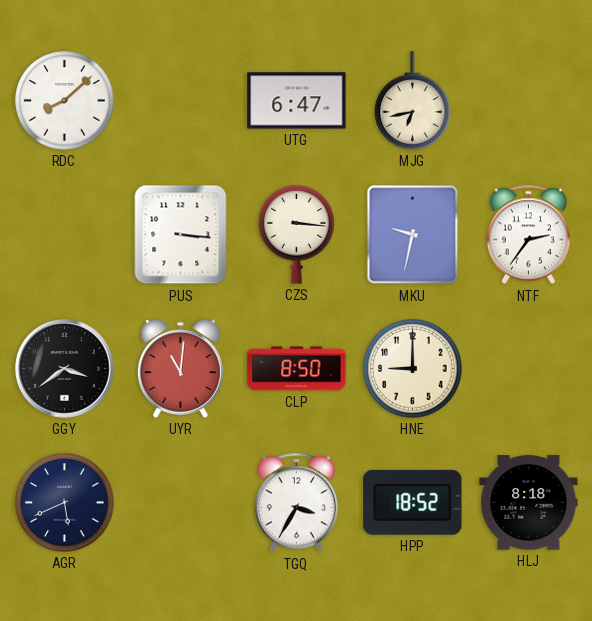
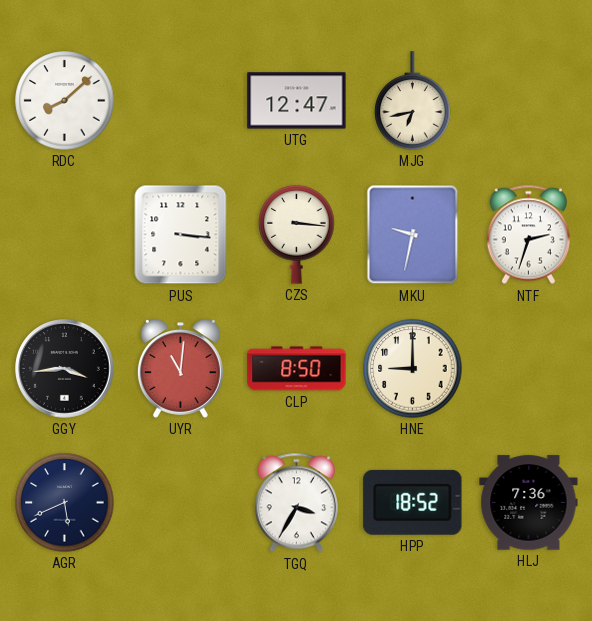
UTG: 6:47 -> 12:47 (297, 101)
NTF: 2:36 -> 2:33 (528, 235)
GGY: 3:39 -> 3:44 (65, 369)
HLJ: 8:18 -> 7:36 (529, 503)
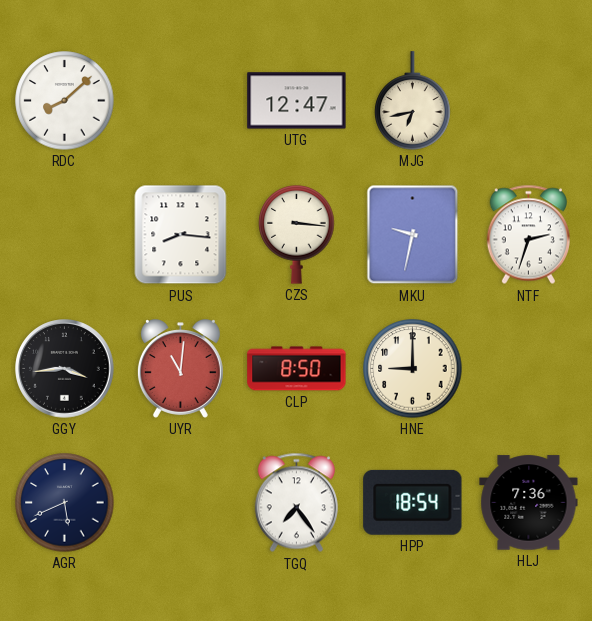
PUS: 3:16 -> 8:16 (181, 235)
TGQ: 3:35 -> 7:24 (296, 503)
HPP: 18:52 -> 18:54 (413, 502)
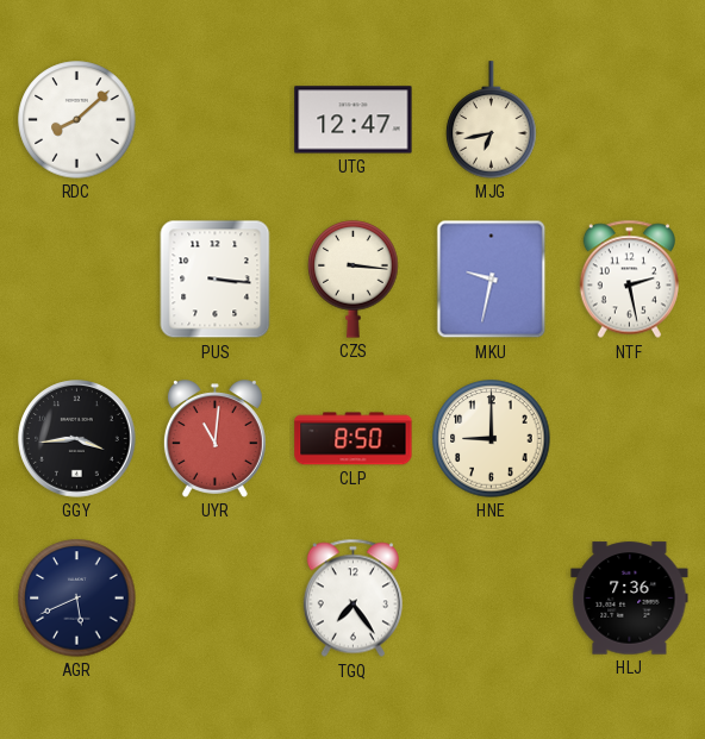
PUS: 8:16 -> 3:16 (216, 280)
NTF: 2:33 -> 2:28 (629, 280)
HPP: 18:54 -> none (413, 502)
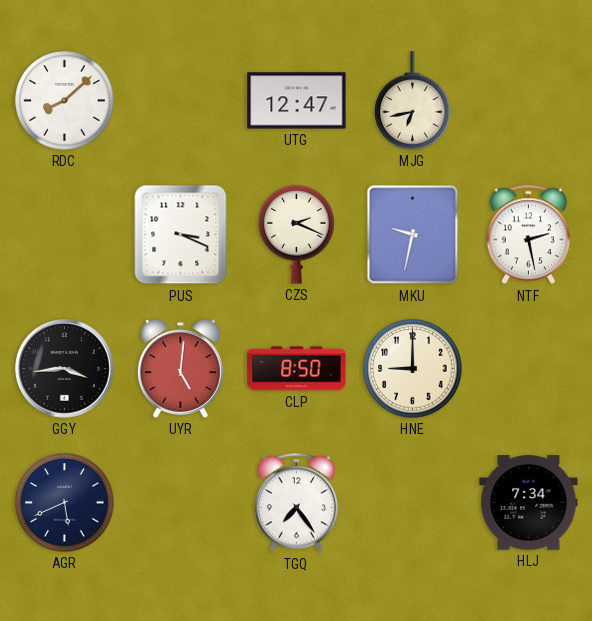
PUS: 3:16 -> 3:19 (181, 235)
CZS: 3:16 -> 2:19 (297, 235)
UYR: 11:01 -> 5:01 (180, 369)
HLJ: 7:36 -> 7:34 (529, 503)
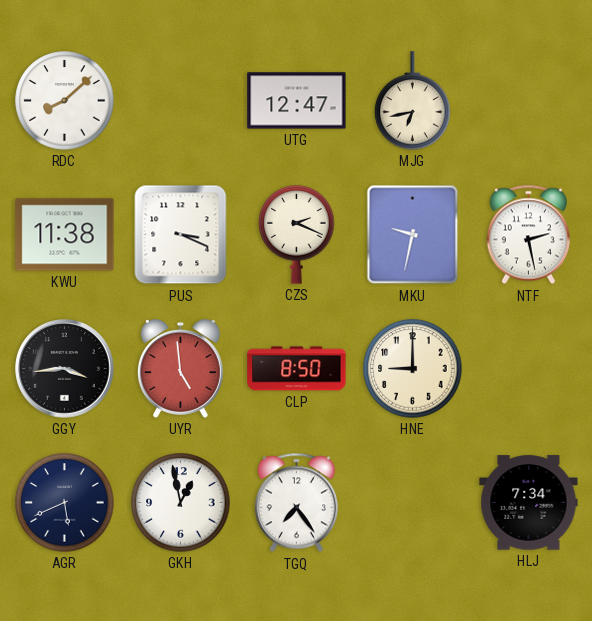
KWU: none -> 11:38 (65, 235)
UYR: 5:01 -> 4:59 (180, 369)
GKH: none -> 12:58 (181, 503)
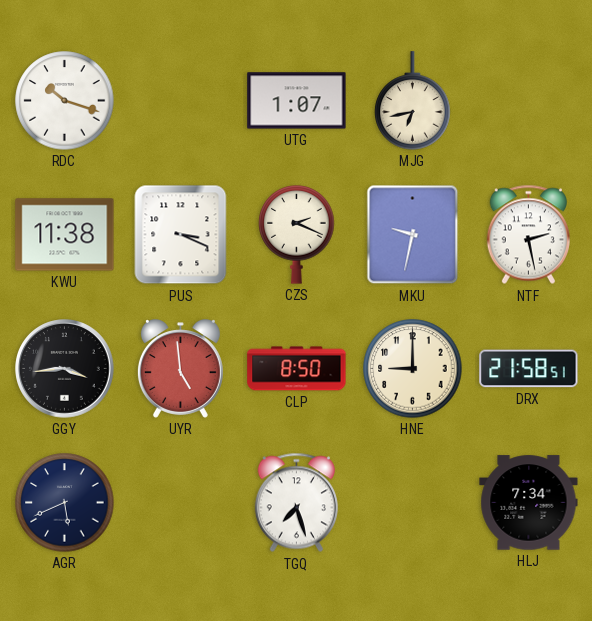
RDC: 8:08 -> 10:18 (65, 101)
UTG: 12:47 -> 1:07 (297, 101)
DRX: none -> 21:58 (529, 369)
GKH: 12:58 -> none (181, 503)
TGQ: 7:24 -> 7:27 (296, 503)
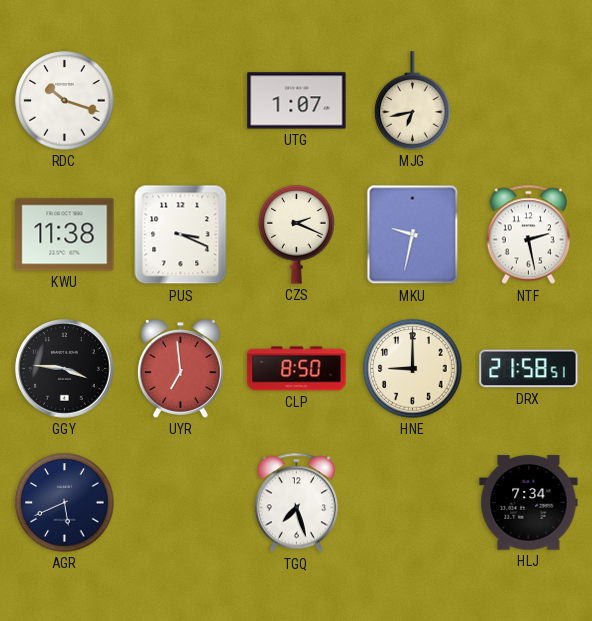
GGY: 3:44 -> 3:46 (65, 369)
UYR: 4:59 -> 6:59 (180, 369)
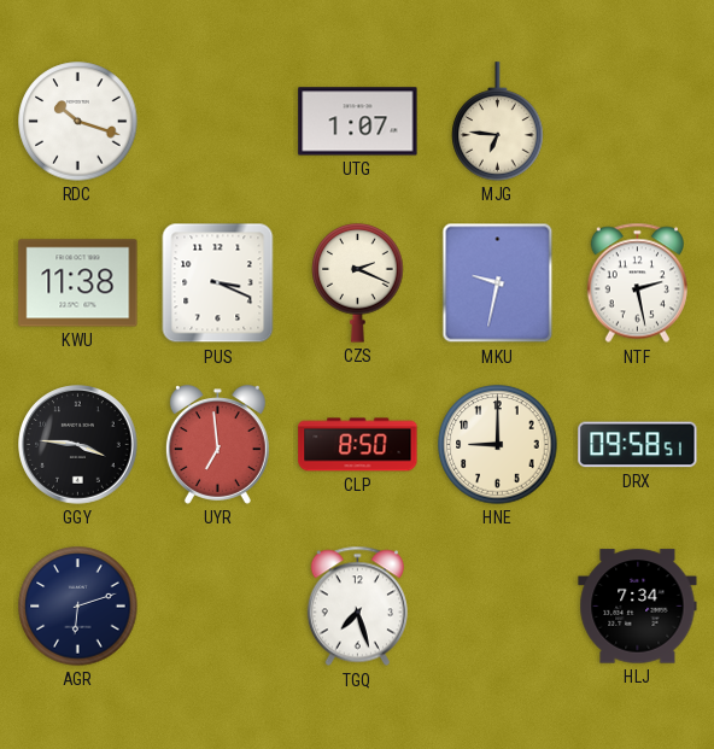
MJG: 6:43 -> 6:46 (498, 122)
DRX: 21:58 -> 09:58 (638, 445)
AGR: 5:41 -> 6:12 (78, 607)
